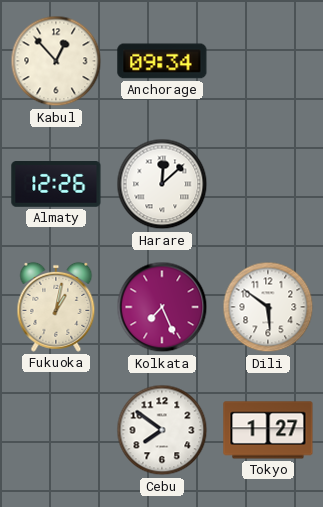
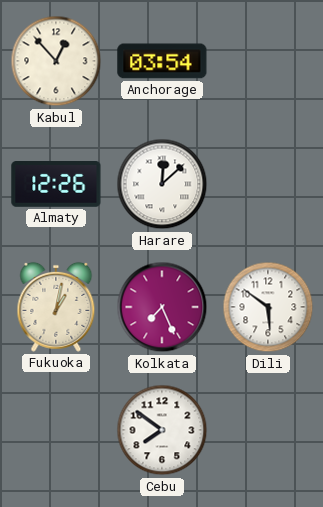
Anchorage: 09:34 -> 03:54 (162, 61)
Tokyo: 1:27 -> none (268, 430)
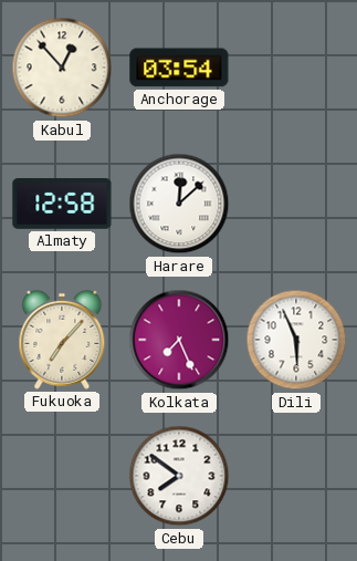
Almaty: 12:26 -> 12:58 (62, 205)
Fukuoka: 1:02 -> 7:07 (62, 340)
Dili: 5:51 -> 5:56 (296, 340)
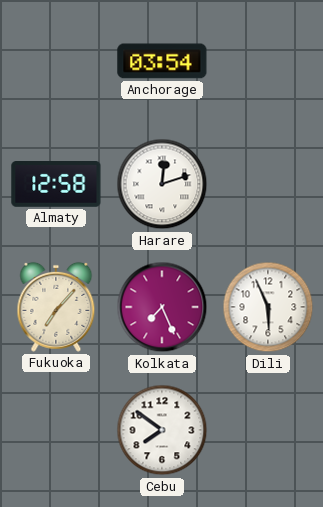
Kabul: 12:53 -> none (62, 67)
Harare: 12:08 -> 12:12 (162, 184)
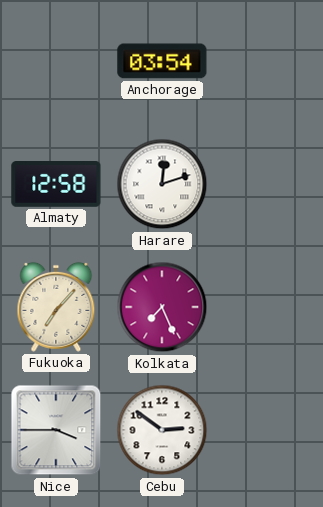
Dili: 5:56 -> none (268, 307)
Nice: none -> 3:45 (56, 430)
Cebu: 7:51 -> 2:51 (162, 430)
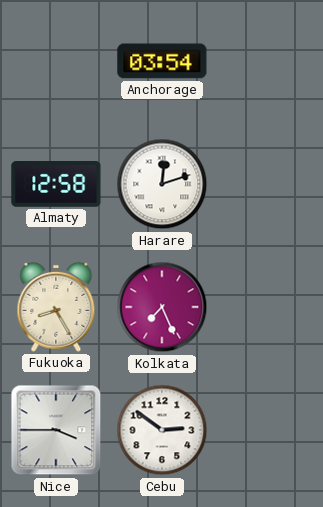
Fukuoka: 7:07 -> 8:25 (56, 307)
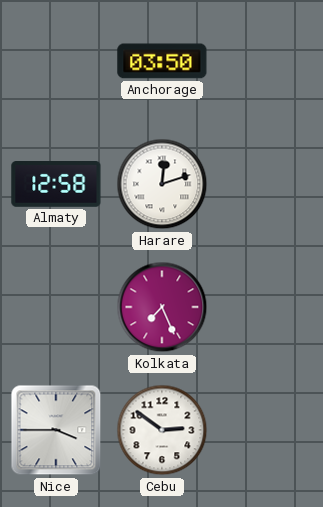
Anchorage: 03:54 -> 03:50 (162, 61)
Fukuoka: 8:25 -> none (56, 307)
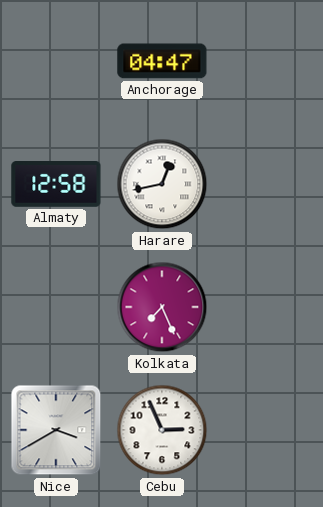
Anchorage: 03:50 -> 04:47 (162, 61)
Harare: 12:12 -> 12:43 (162, 184)
Nice: 3:45 -> 3:40 (56, 430)
Cebu: 2:51 -> 2:56 (162, 430)
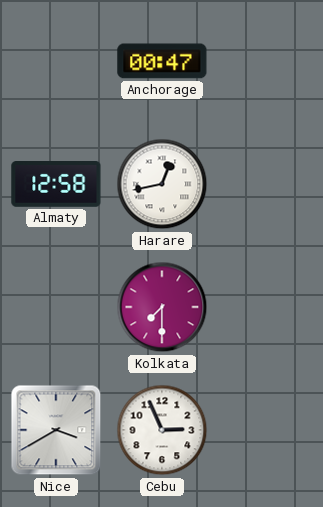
Anchorage: 04:47 -> 00:47 (162, 61)
Kolkata: 7:26 -> 7:30 (162, 307)
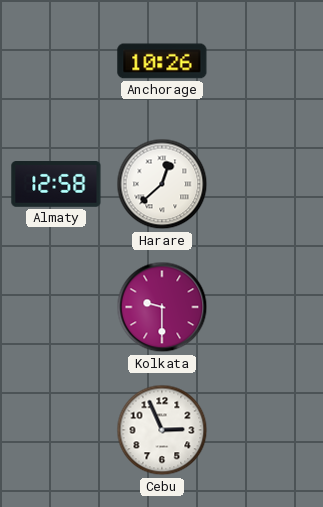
Anchorage: 00:47 -> 10:26 (162, 61)
Harare: 12:43 -> 12:38 (162, 184)
Kolkata: 7:30 -> 9:30 (162, 307)
Nice: 3:40 -> none (56, 430)
